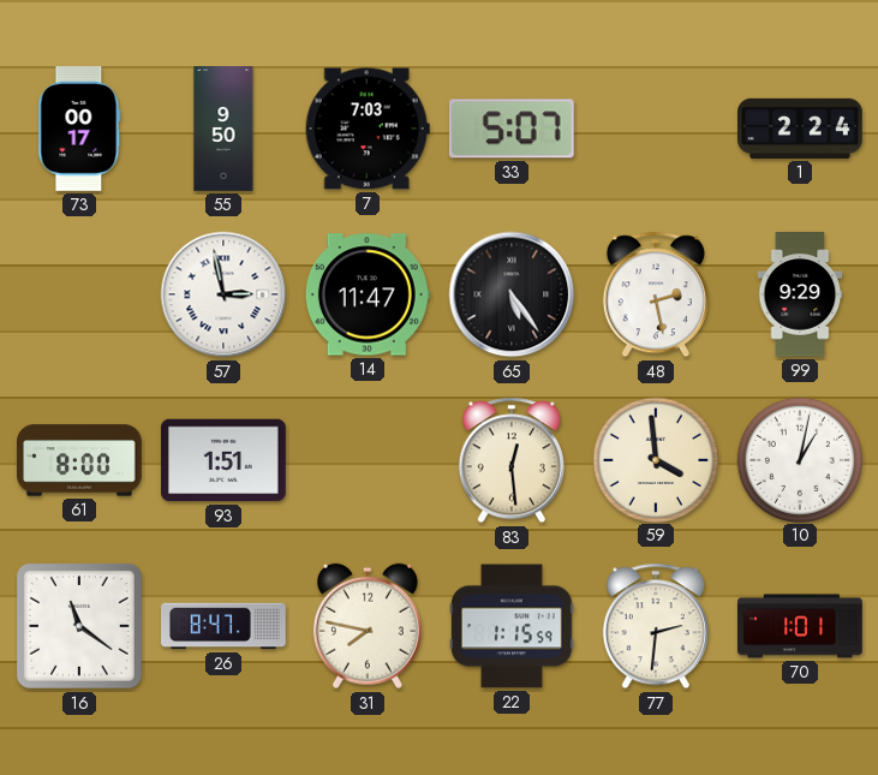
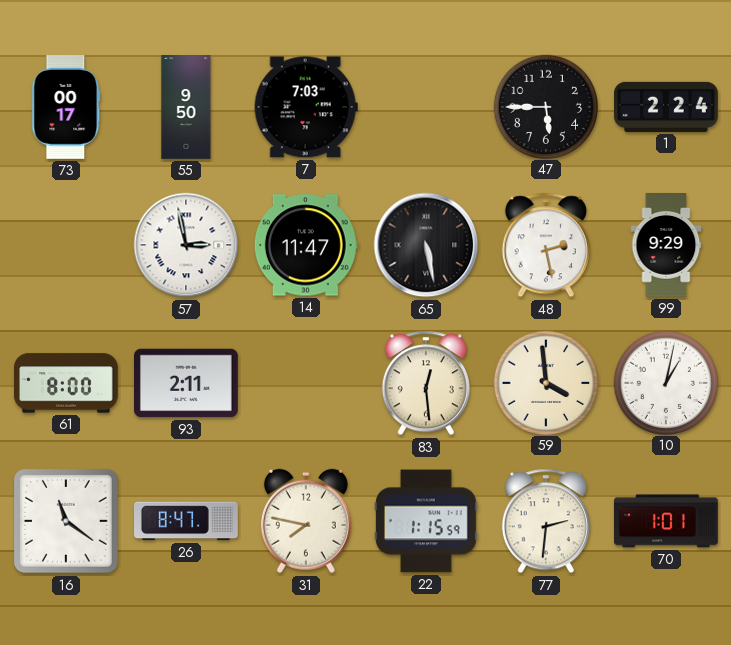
33: 5:07 -> none (512, 129)
47: none -> 5:45 (545, 106)
65: 5:24 -> 5:28 (426, 245)
93: 1:51 -> 2:11 (187, 383)
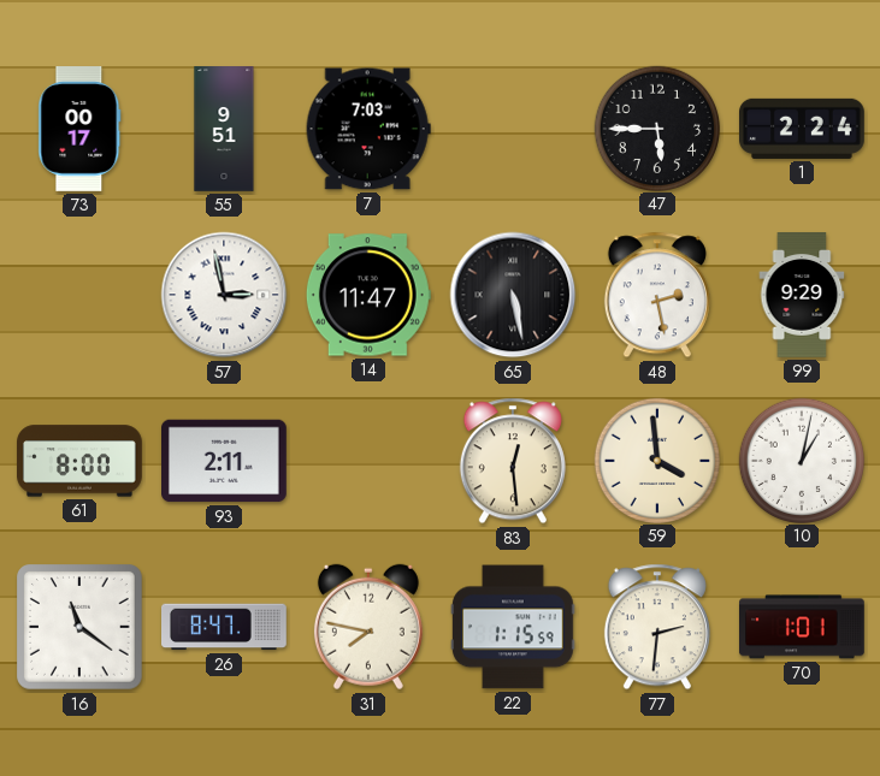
55: 9:50 -> 9:51 (224, 129)
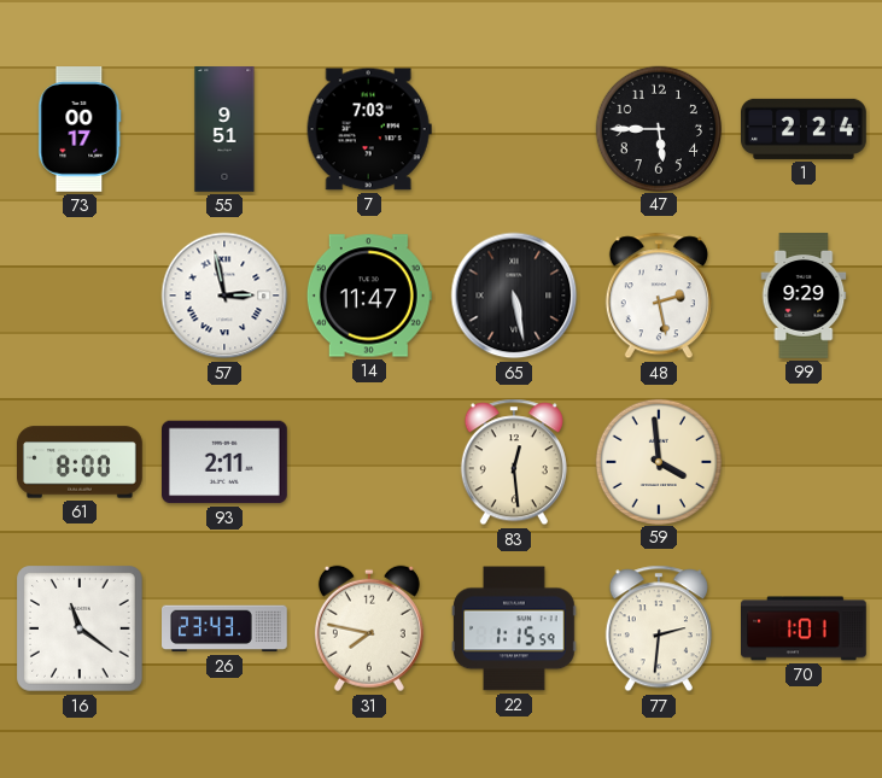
10: 1:02 -> none (801, 460)
26: 8:47 -> 23:43 (224, 628)
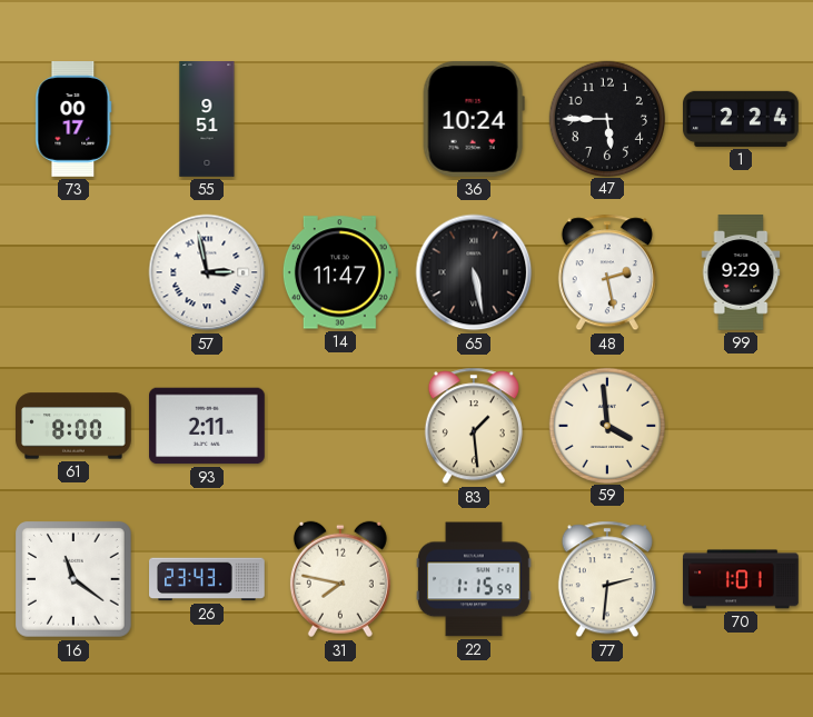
7: 7:03 -> none (369, 129)
36: none -> 10:24 (474, 119)
83: 12:29 -> 1:29 (474, 426)
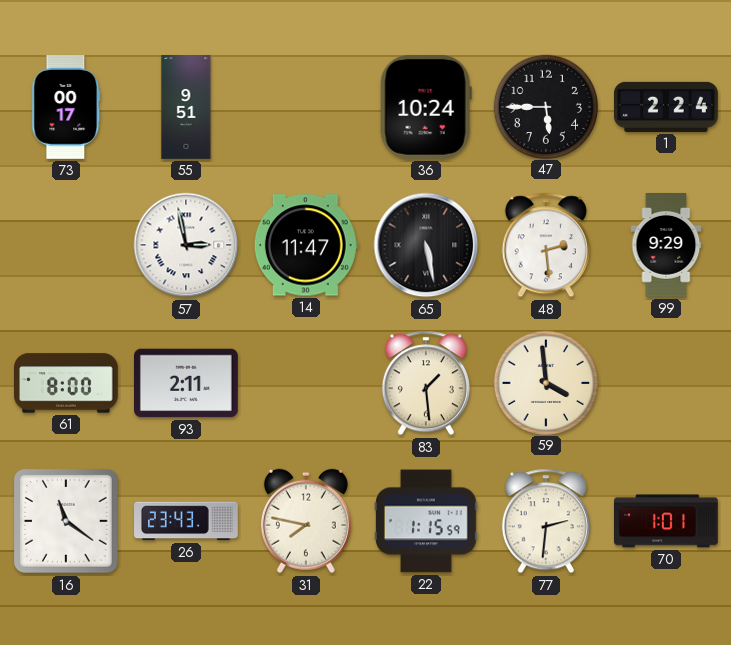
48: 2:28 -> 2:29 (546, 245)
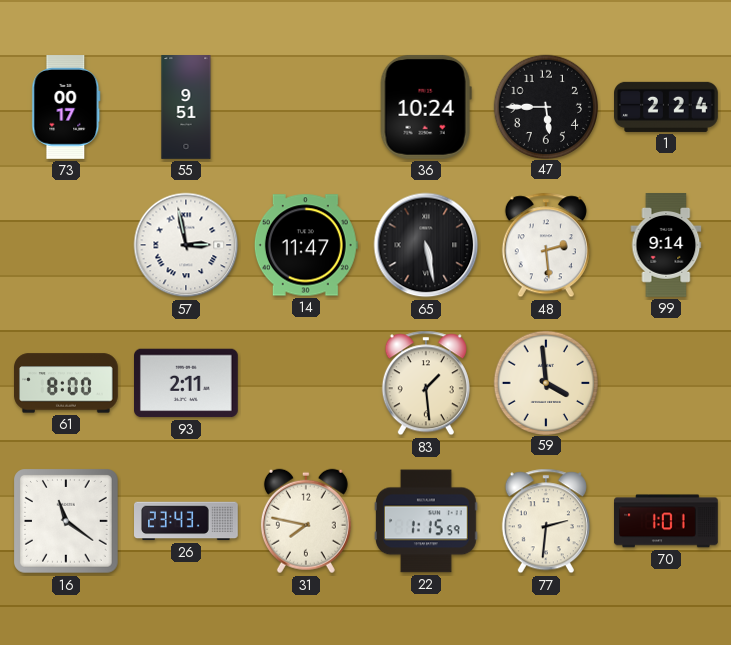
99: 9:29 -> 9:14 (666, 245)
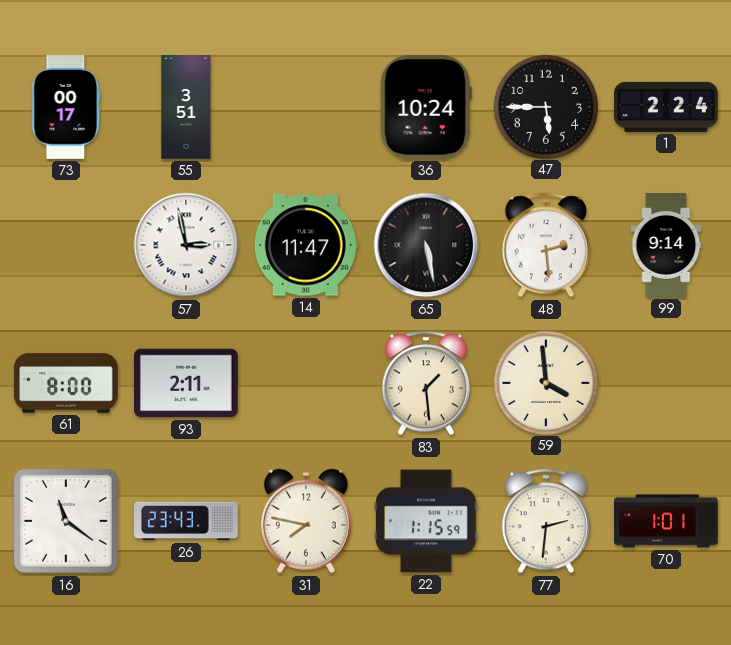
55: 9:51 -> 3:51 (186, 107)
